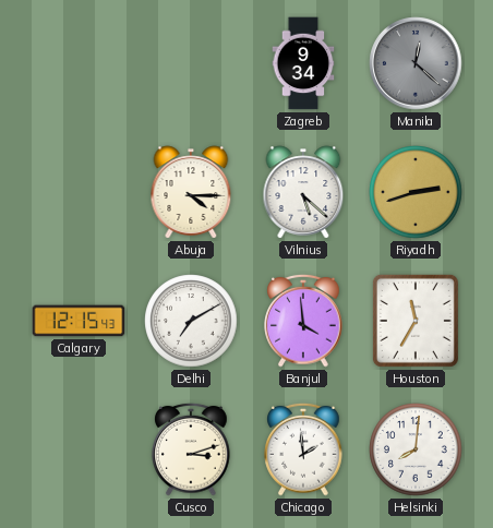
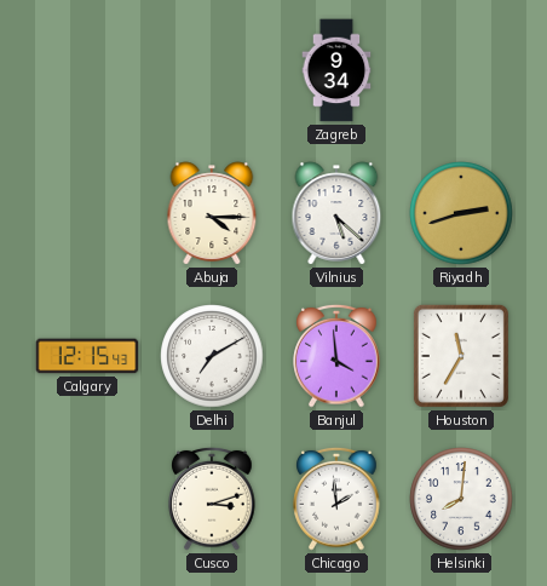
Manila: 12:22 -> none (416, 63)
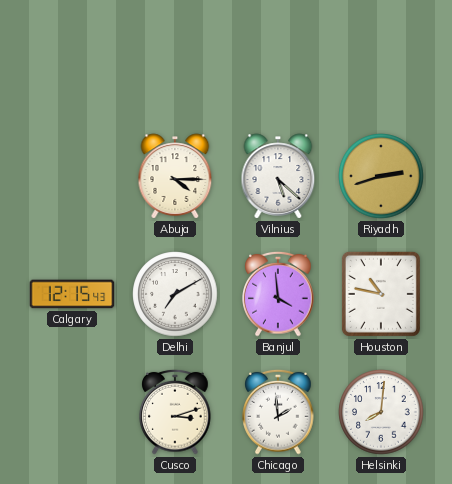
Zagreb: 9:34 -> none (336, 70)
Houston: 11:35 -> 10:47 (381, 294)
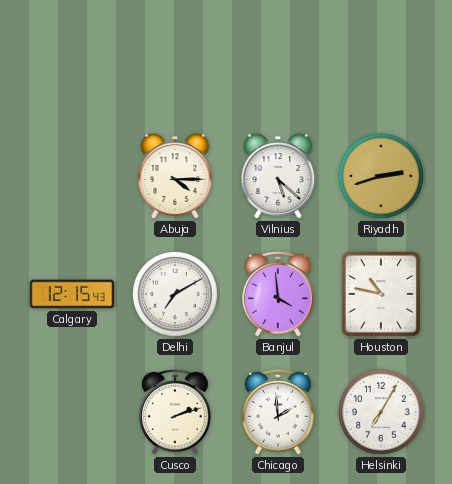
Cusco: 3:12 -> 2:12 (175, 412)
Helsinki: 8:01 -> 7:05 (381, 412)
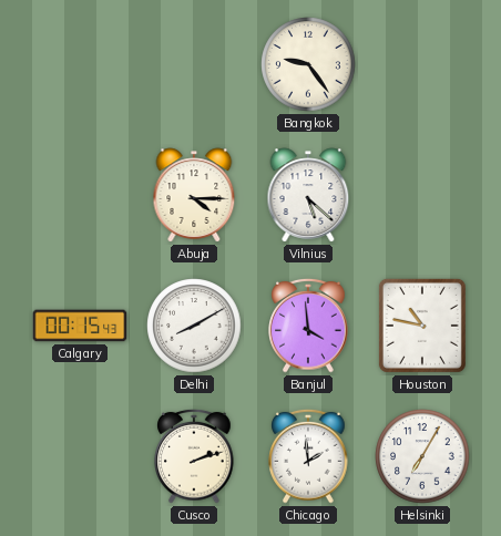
Bangkok: none -> 9:24 (308, 64)
Riyadh: 2:42 -> none (381, 176)
Calgary: 12:15 -> 00:15 (80, 326)
Delhi: 7:10 -> 8:10 (194, 326)
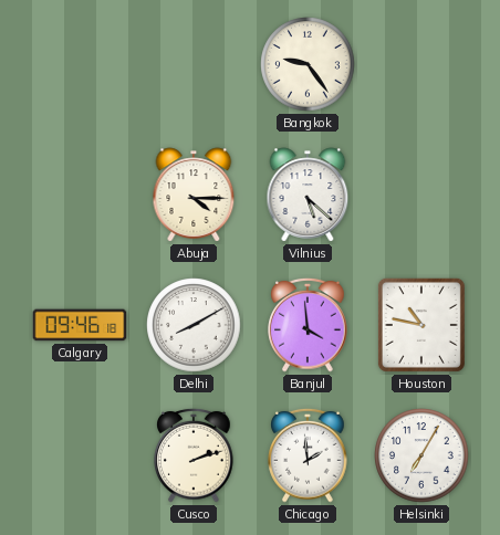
Calgary: 00:15 -> 09:46 (80, 325)
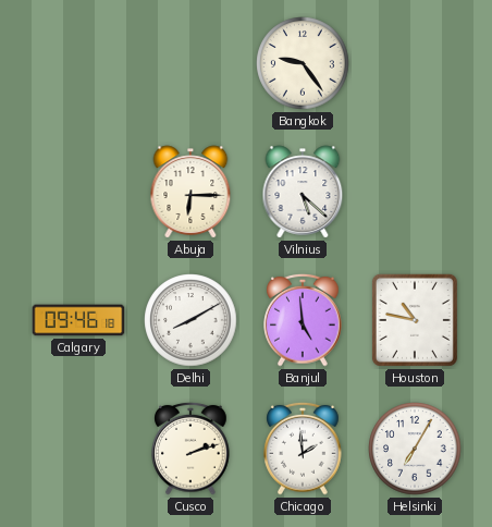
Abuja: 4:15 -> 6:15 (190, 192)
Banjul: 3:59 -> 4:59 (303, 320)
